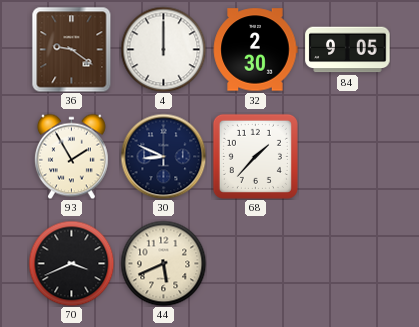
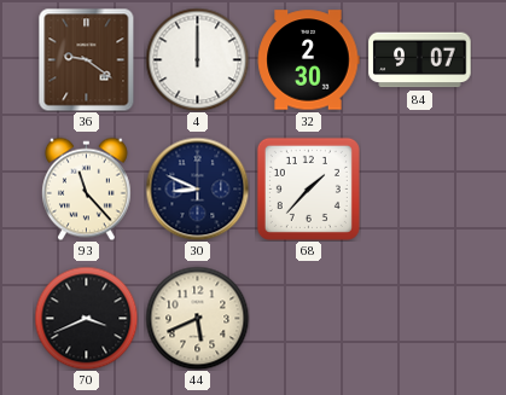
84: 9:05 -> 9:07 (420, 60)
93: 1:55 -> 11:23 (86, 188)
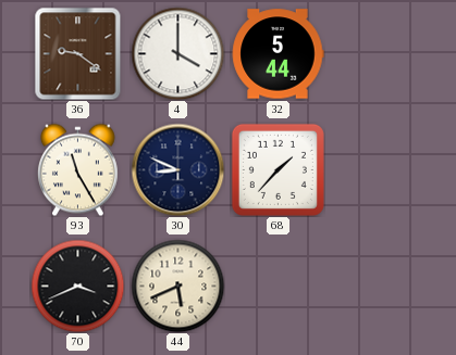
4: 12:00 -> 4:00 (177, 53)
32: 2:30 -> 5:44 (278, 54)
84: 9:07 -> none (420, 60)
93: 11:23 -> 11:25 (77, 169)
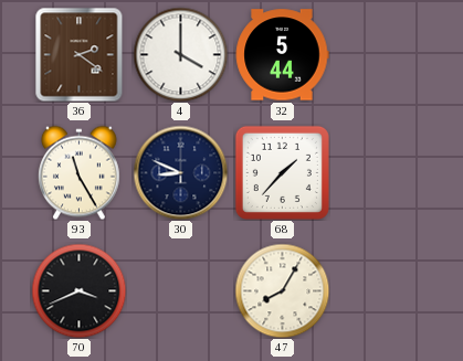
36: 9:21 -> 2:21 (80, 54)
44: 5:41 -> none (177, 286)
47: none -> 8:05 (282, 290)
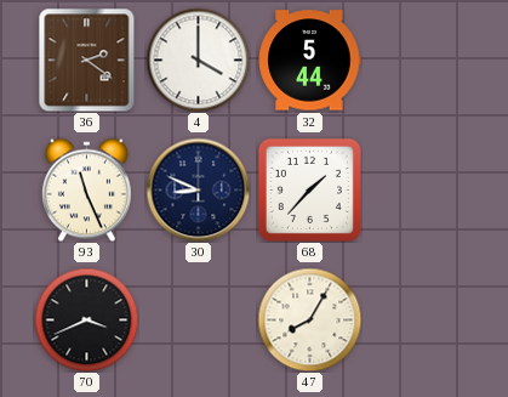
93: 11:25 -> 11:26 (86, 189)
